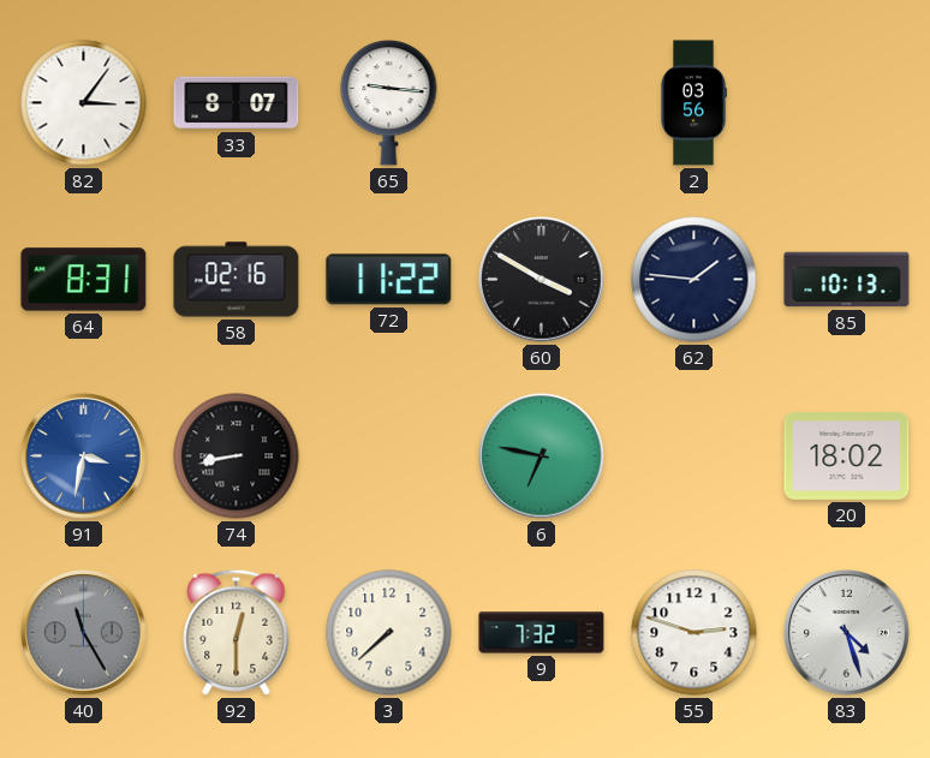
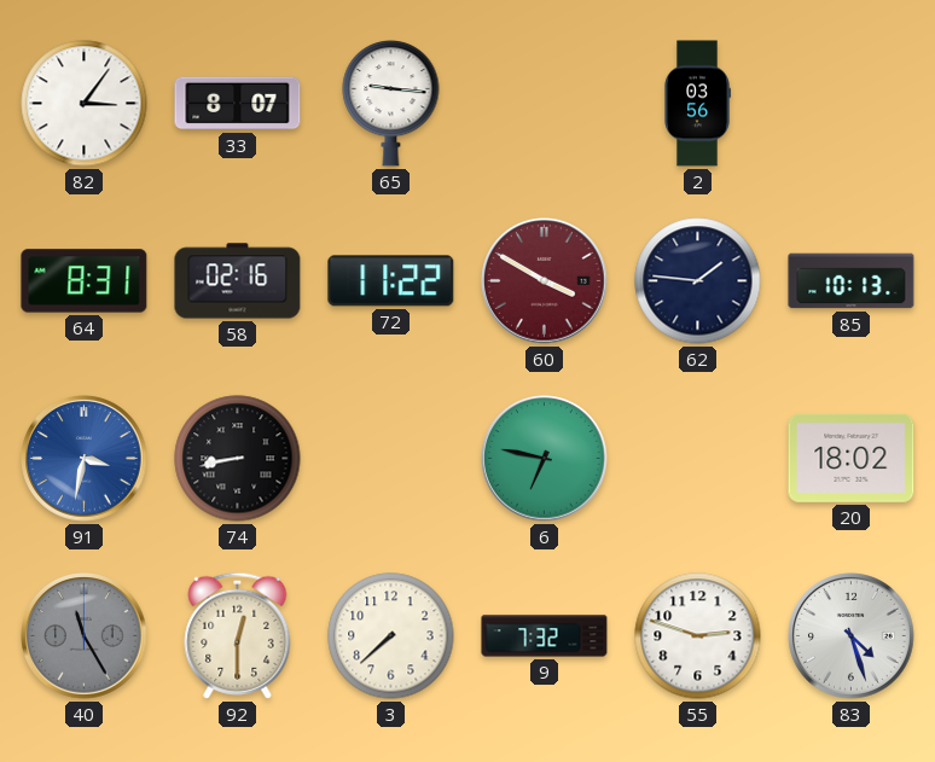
60 dial: black -> burgundy (545, 281)
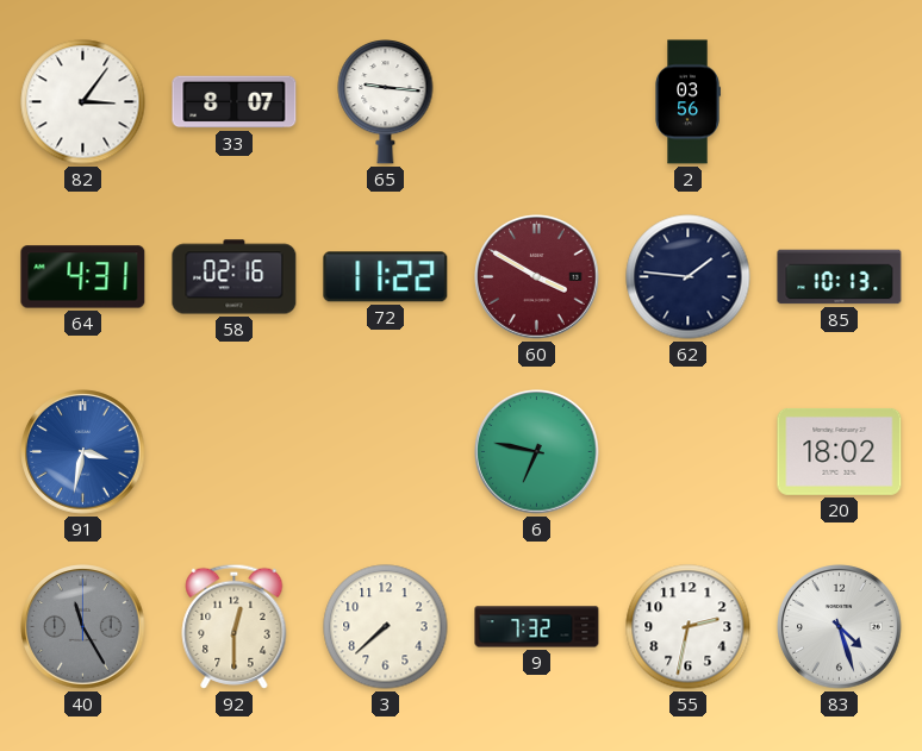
64: 8:31 -> 4:31 (83, 277)
74: 8:43 -> none (238, 459)
55: 2:48 -> 2:32 (689, 627)
